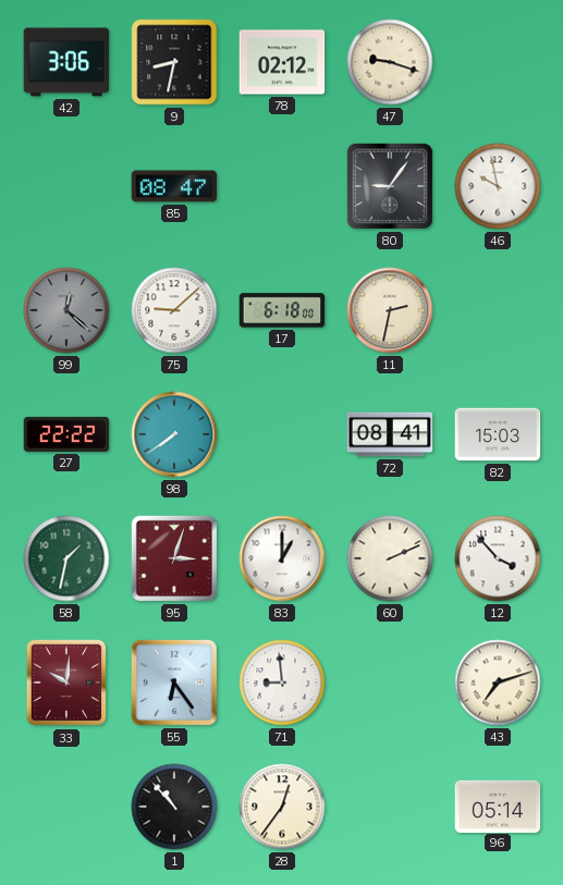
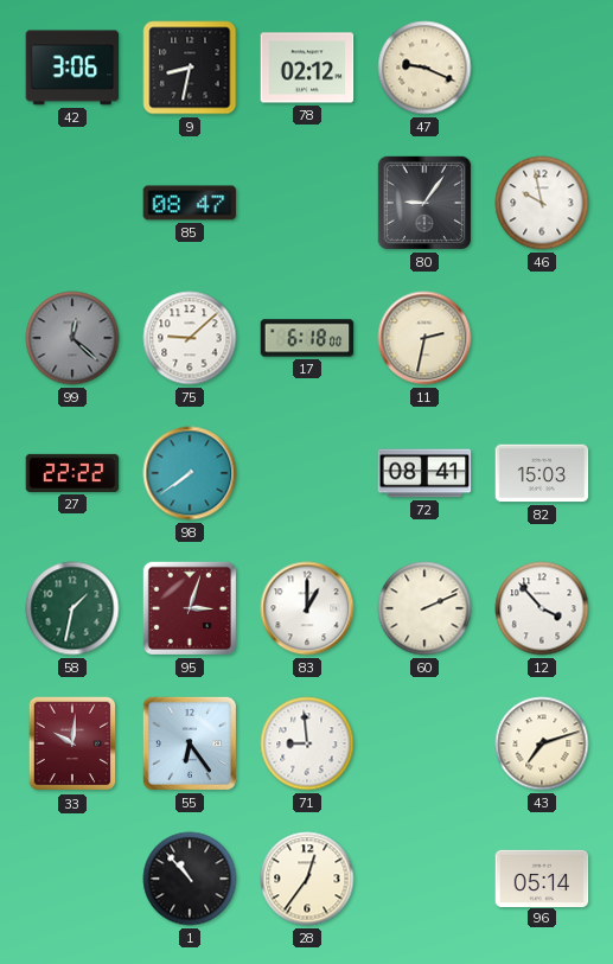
47: 9:18 -> 9:19 (424, 68)
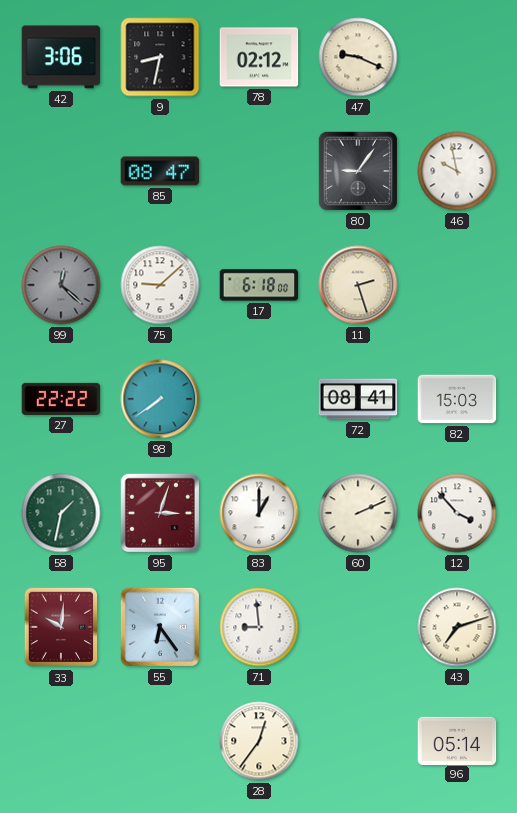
11: 2:32 -> 2:27 (358, 285)
1: 10:53 -> none (190, 879)
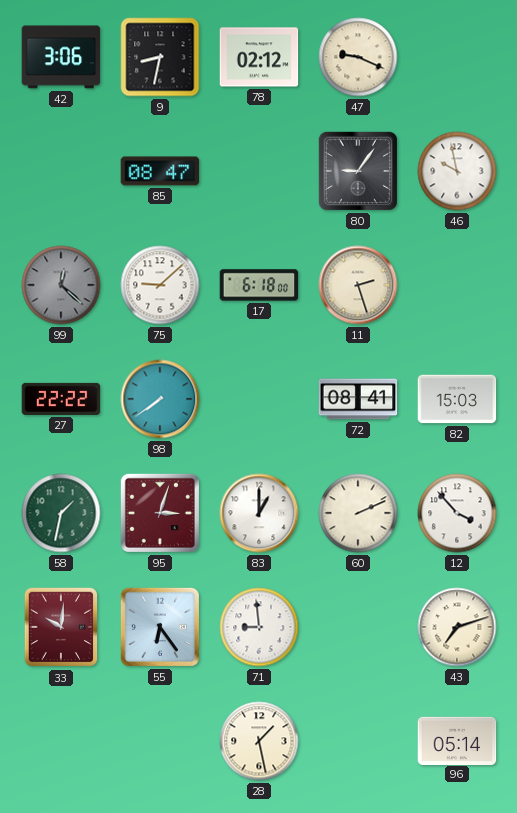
28: 12:36 -> 1:28 (259, 741)
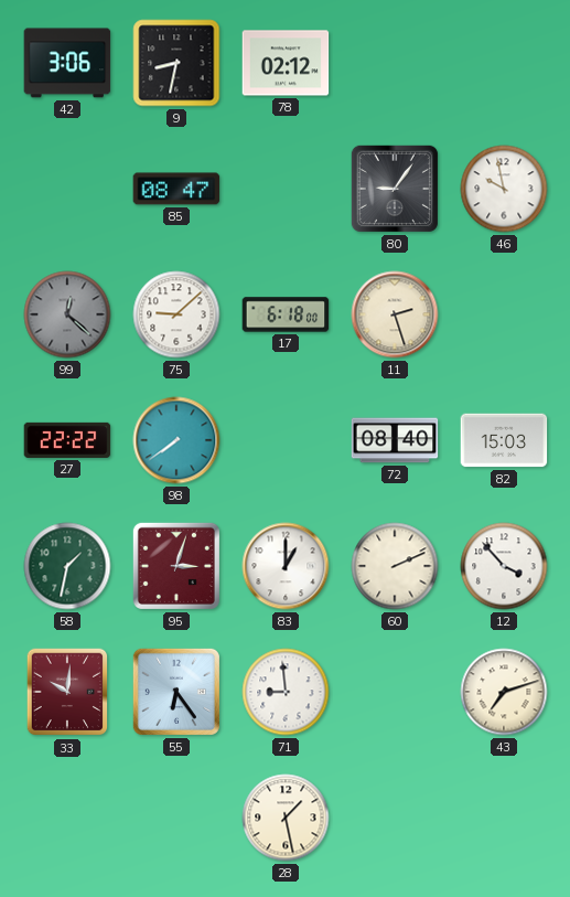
47: 9:19 -> none (358, 57)
72: 08:41 -> 08:40 (395, 440)
96: 05:14 -> none (457, 740)
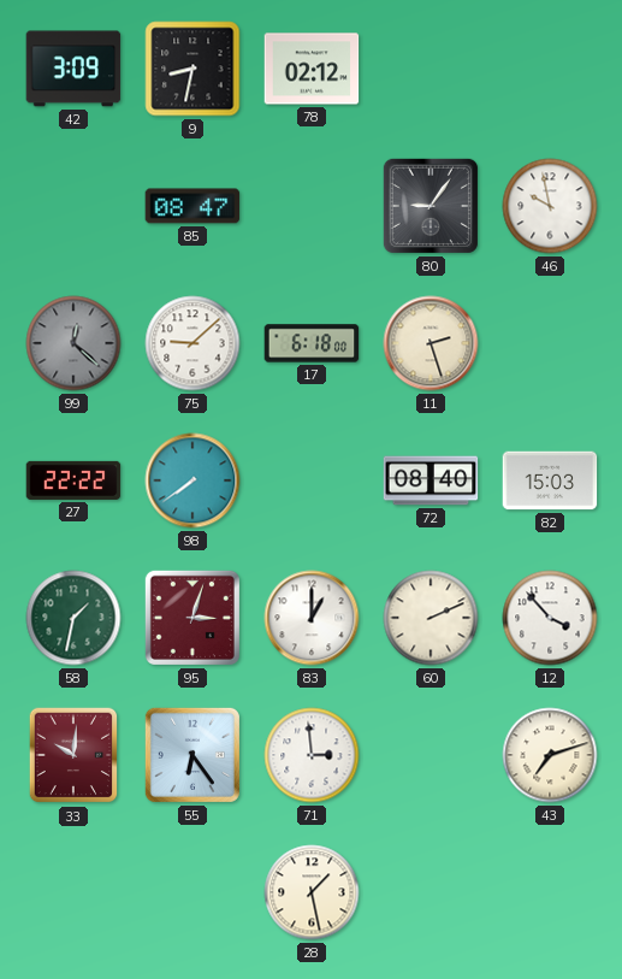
42: 3:06 -> 3:09 (73, 69)
71: 8:59 -> 2:59 (312, 755)
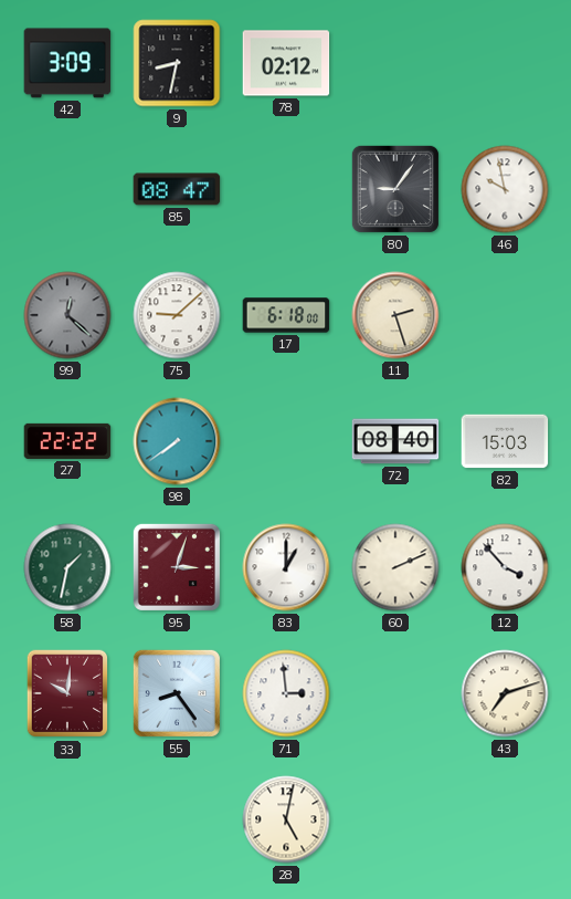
55: 6:24 -> 8:24 (177, 693)
28: 1:28 -> 5:02 (286, 819)
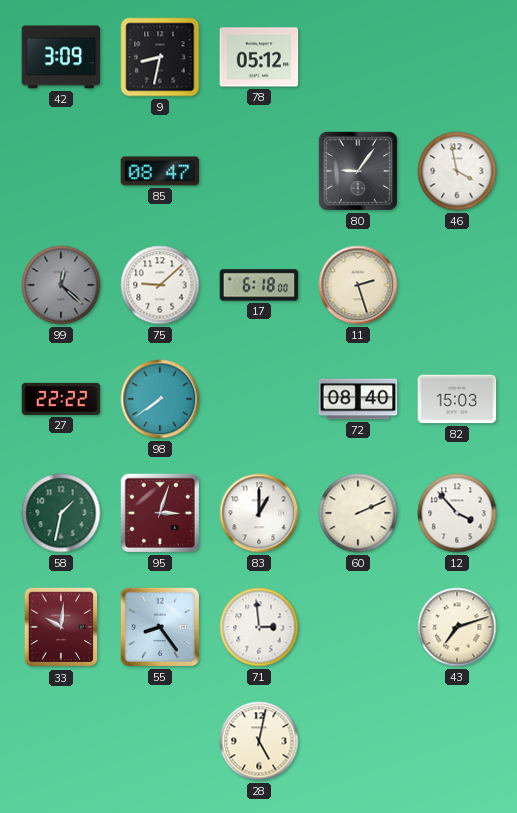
78: 02:12 -> 05:12 (259, 57)
46: 9:58 -> 3:58 (457, 171)
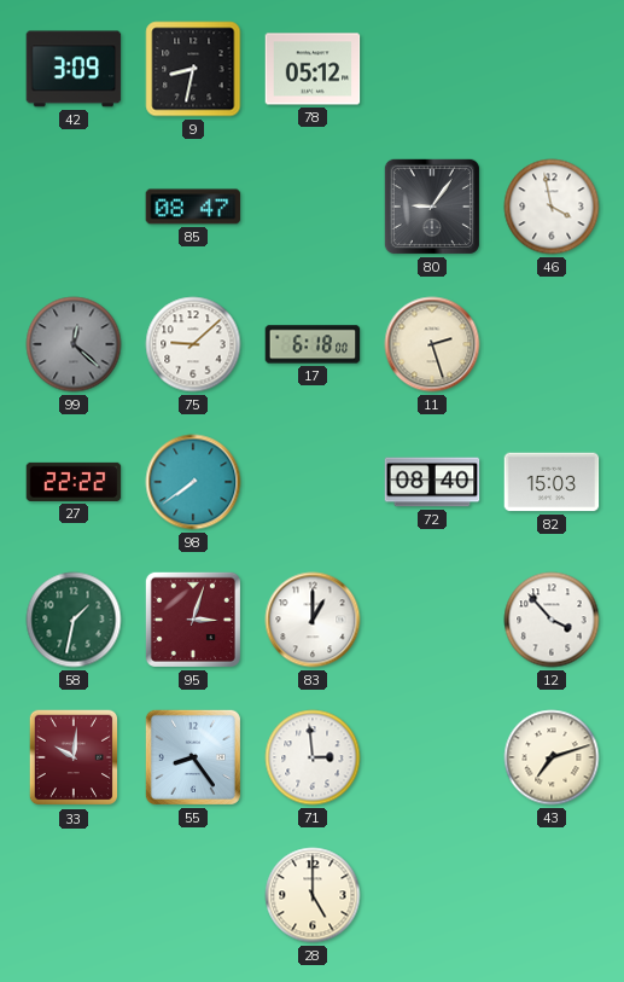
60: 2:11 -> none (358, 513)
28: 5:02 -> 5:00 (313, 895)
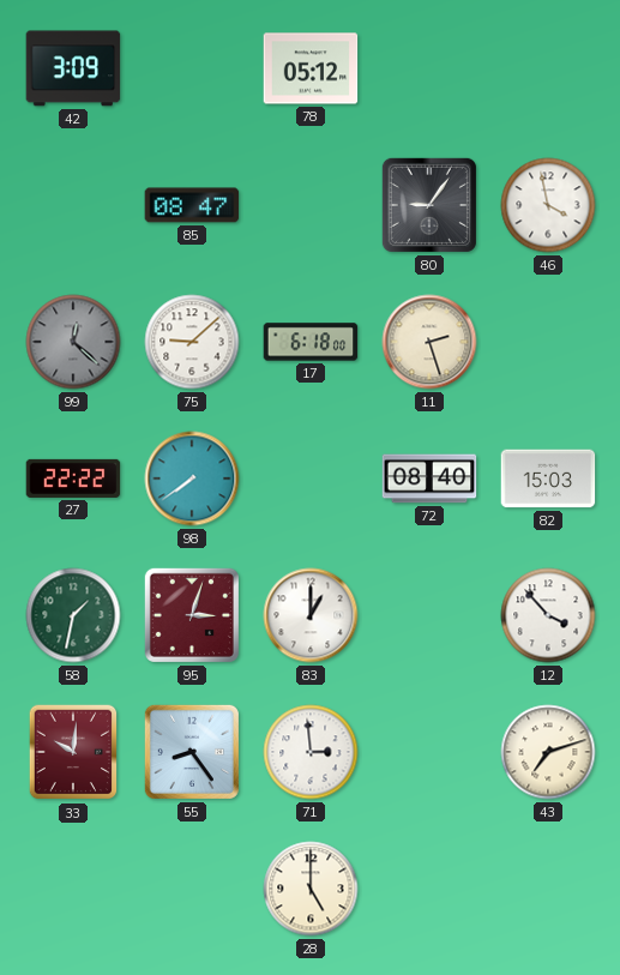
9: 8:32 -> none (193, 69)
